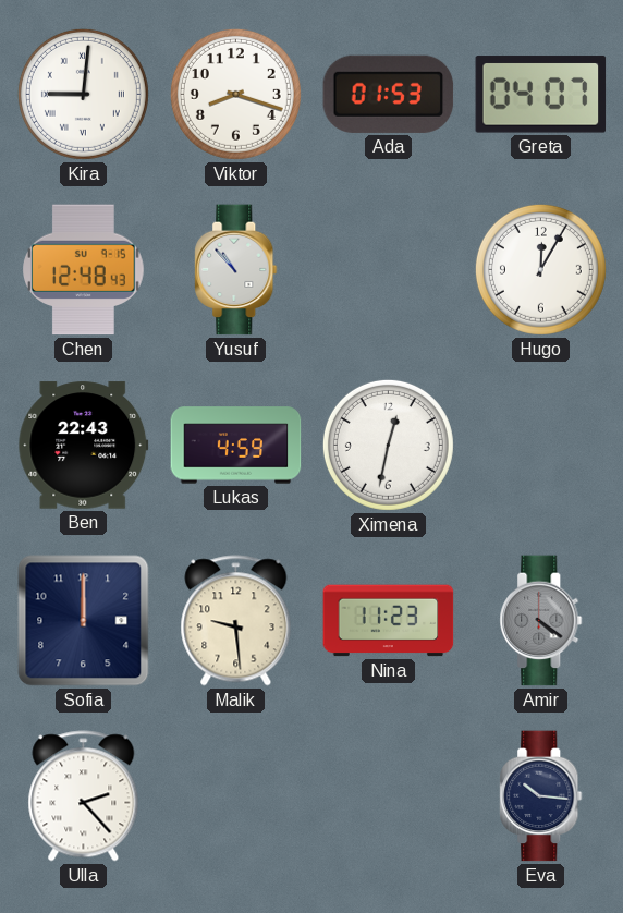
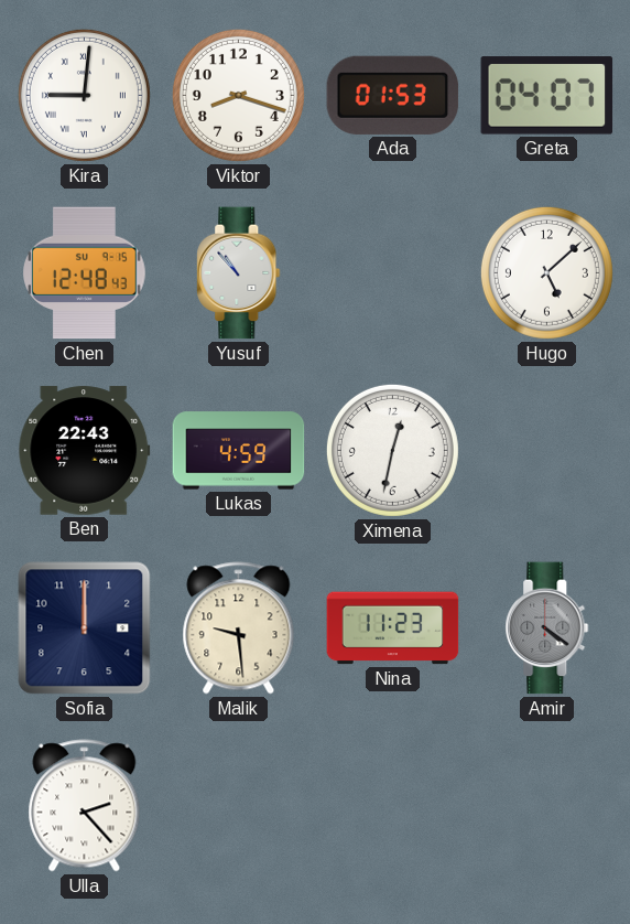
Hugo: 12:05 -> 5:08 (546, 272)
Eva: 10:16 -> none (541, 796)
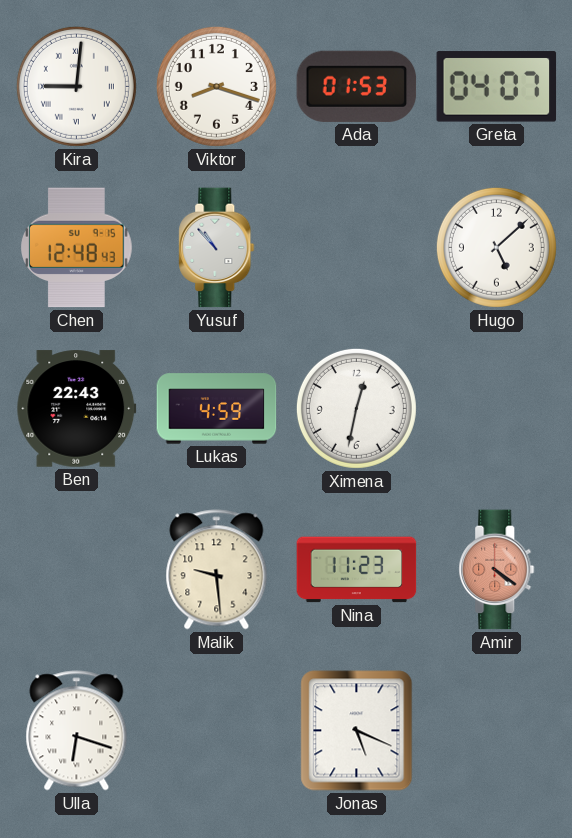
Sofia: 12:00 -> none (85, 628)
Amir dial: grey -> salmon (497, 570)
Ulla: 2:23 -> 6:18 (77, 731)
Jonas: none -> 5:19 (357, 731)
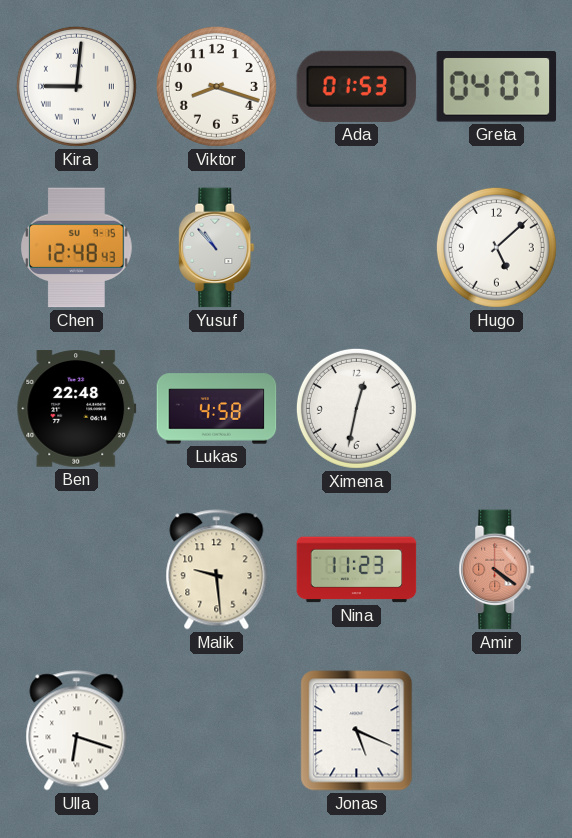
Ben: 22:43 -> 22:48 (77, 409)
Lukas: 4:59 -> 4:58 (217, 409)
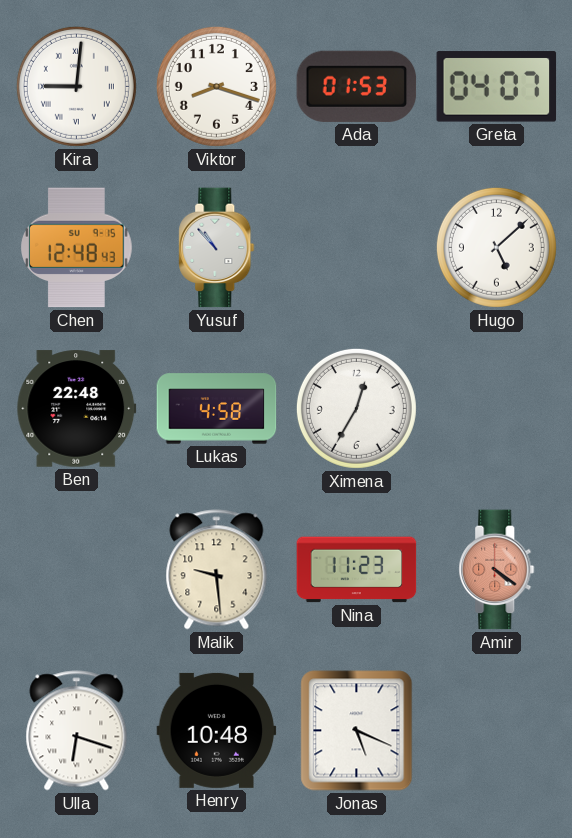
Ximena: 12:32 -> 12:35 (356, 408)
Henry: none -> 10:48 (217, 730)
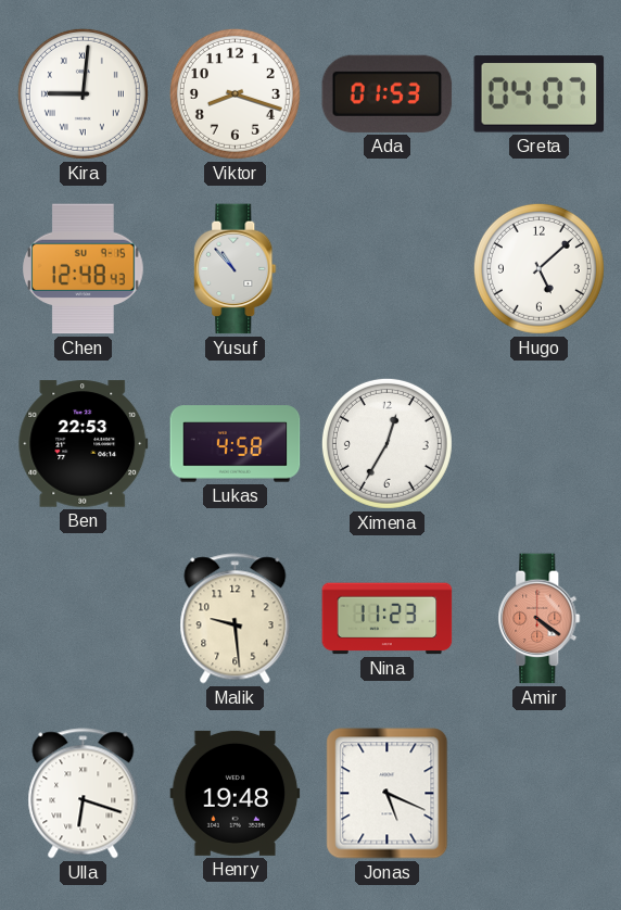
Ben: 22:48 -> 22:53 (84, 444)
Henry: 10:48 -> 19:48 (236, 793)
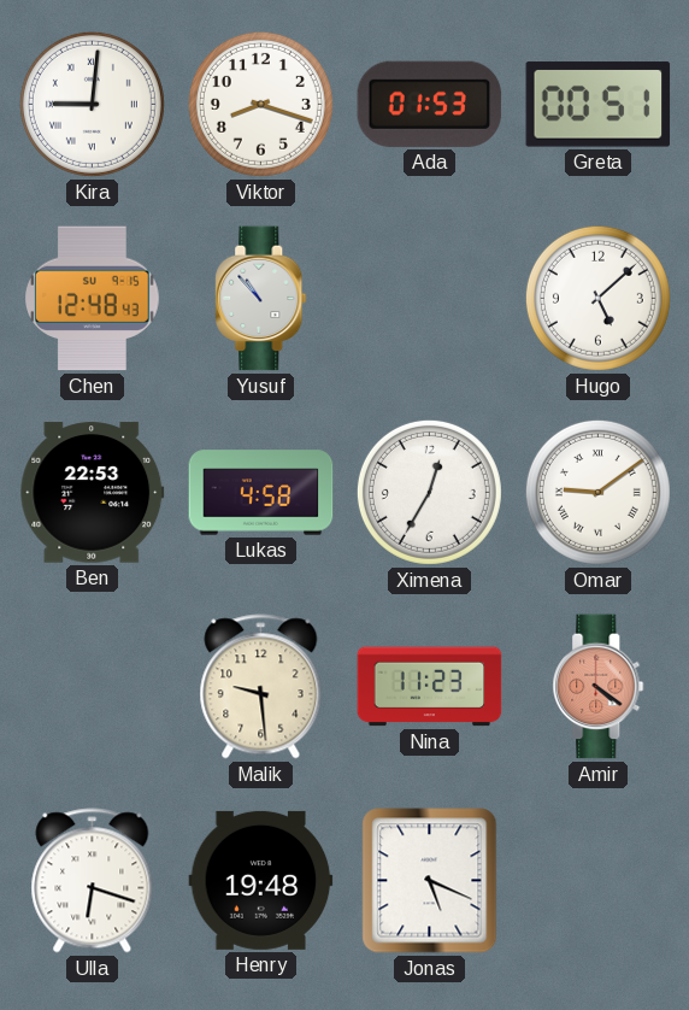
Greta: 04:07 -> 00:51 (599, 105)
Omar: none -> 9:09 (597, 492)
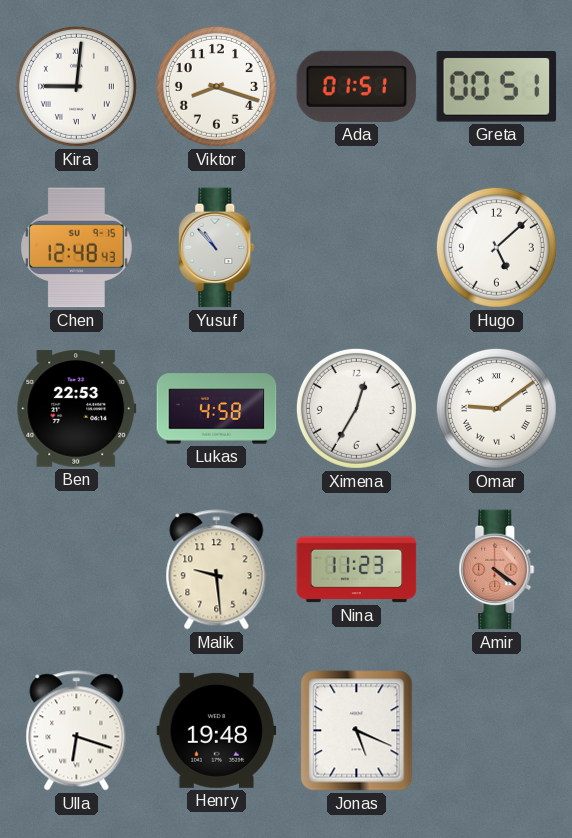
Ada: 01:53 -> 01:51 (357, 86)
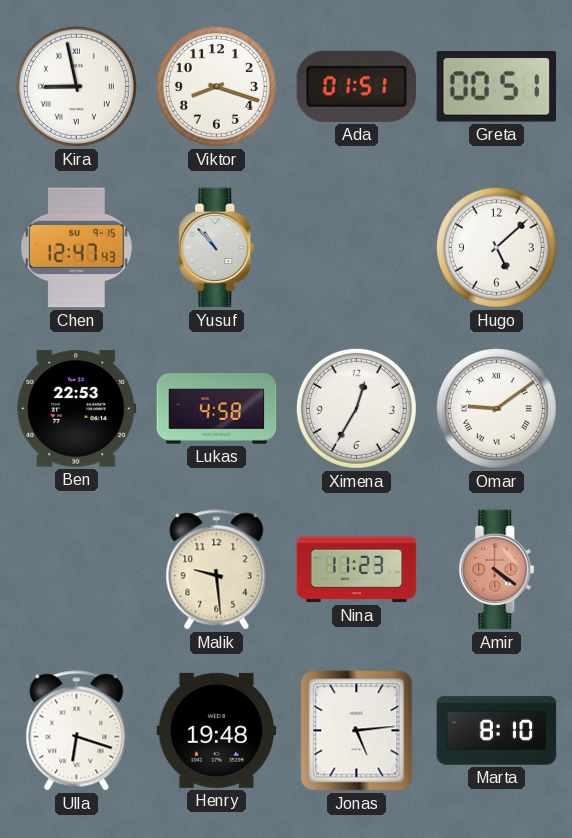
Kira: 9:01 -> 8:58 (76, 86)
Chen: 12:48 -> 12:47 (77, 248)
Jonas: 5:19 -> 5:14 (357, 731)
Marta: none -> 8:10 (497, 731)
